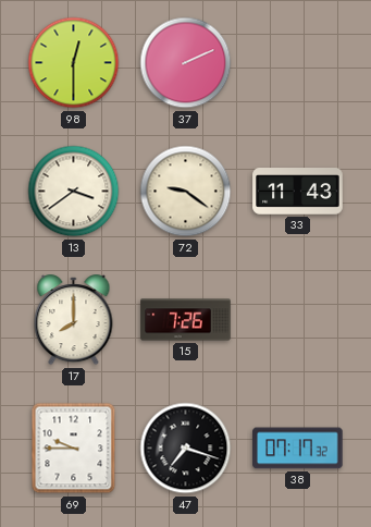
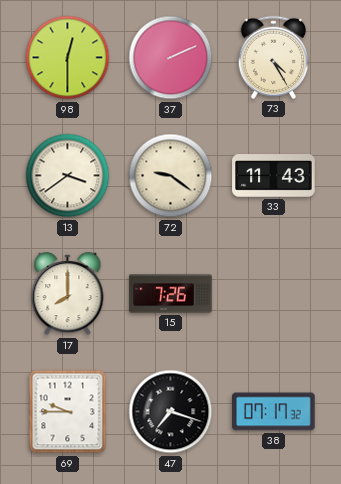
73: none -> 4:25 (273, 57)
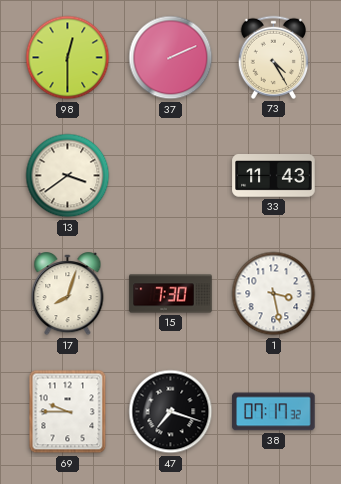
72: 9:21 -> none (171, 176)
17: 8:00 -> 8:03 (68, 295)
15: 7:26 -> 7:30 (171, 294)
1: none -> 3:28 (274, 294)
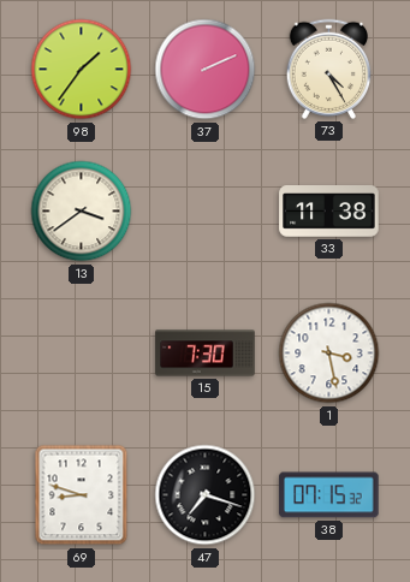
98: 12:30 -> 1:36 (82, 70)
33: 11:43 -> 11:38 (329, 212)
17: 8:03 -> none (68, 295)
69: 9:45 -> 8:48 (82, 495)
38: 07:17 -> 07:15 (329, 495)
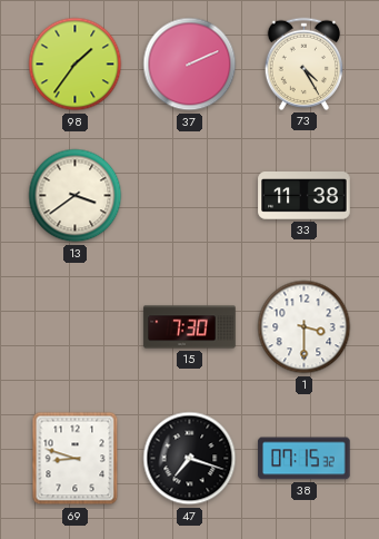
1: 3:28 -> 3:30 (305, 327)
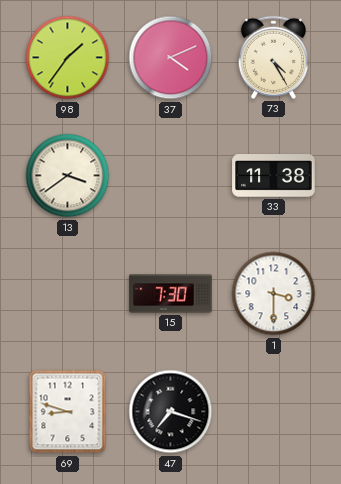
37: 2:11 -> 4:11 (171, 58)
38: 07:15 -> none (305, 459)
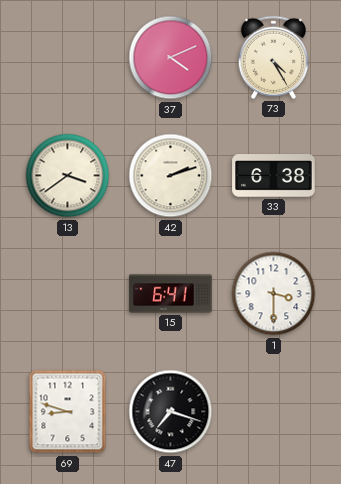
98: 1:36 -> none (68, 58)
42: none -> 2:12 (171, 176)
33: 11:38 -> 6:38 (274, 176)
15: 7:30 -> 6:41 (171, 294)
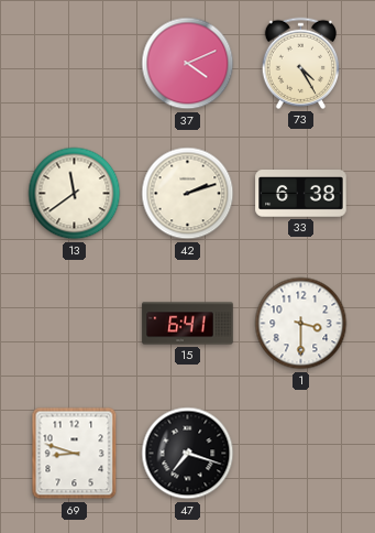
13: 3:39 -> 11:39 (75, 194)
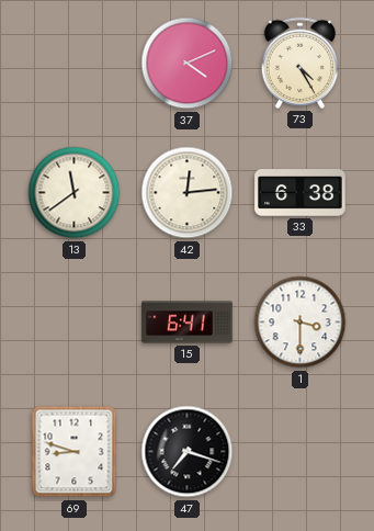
42: 2:12 -> 12:14 (188, 193)
